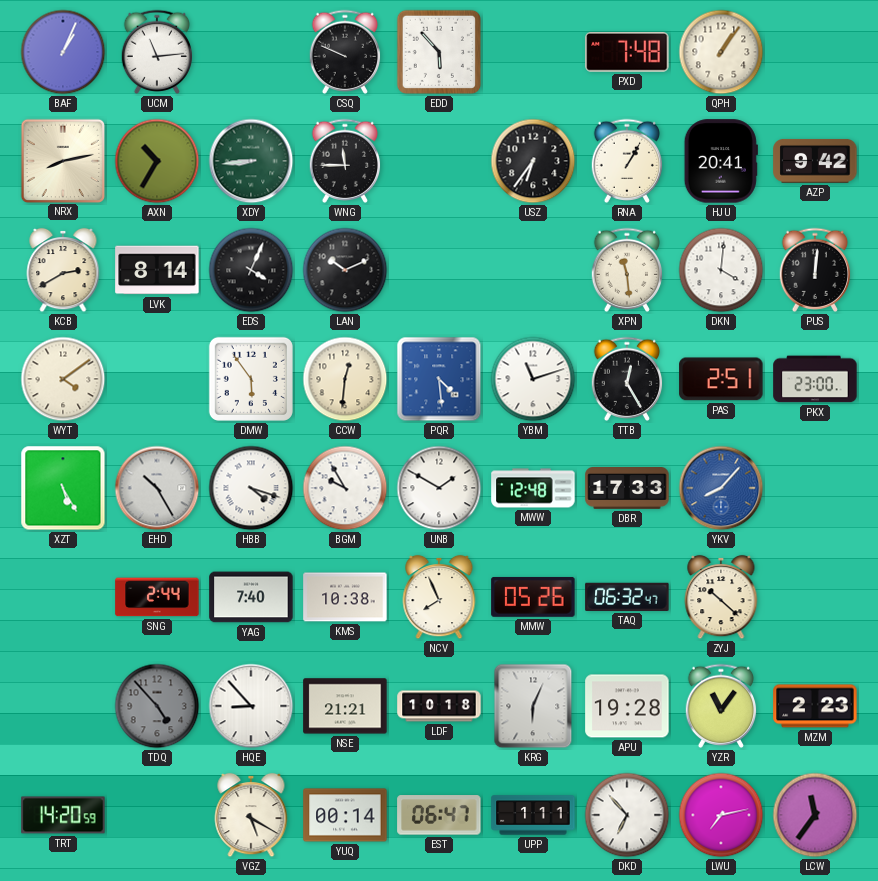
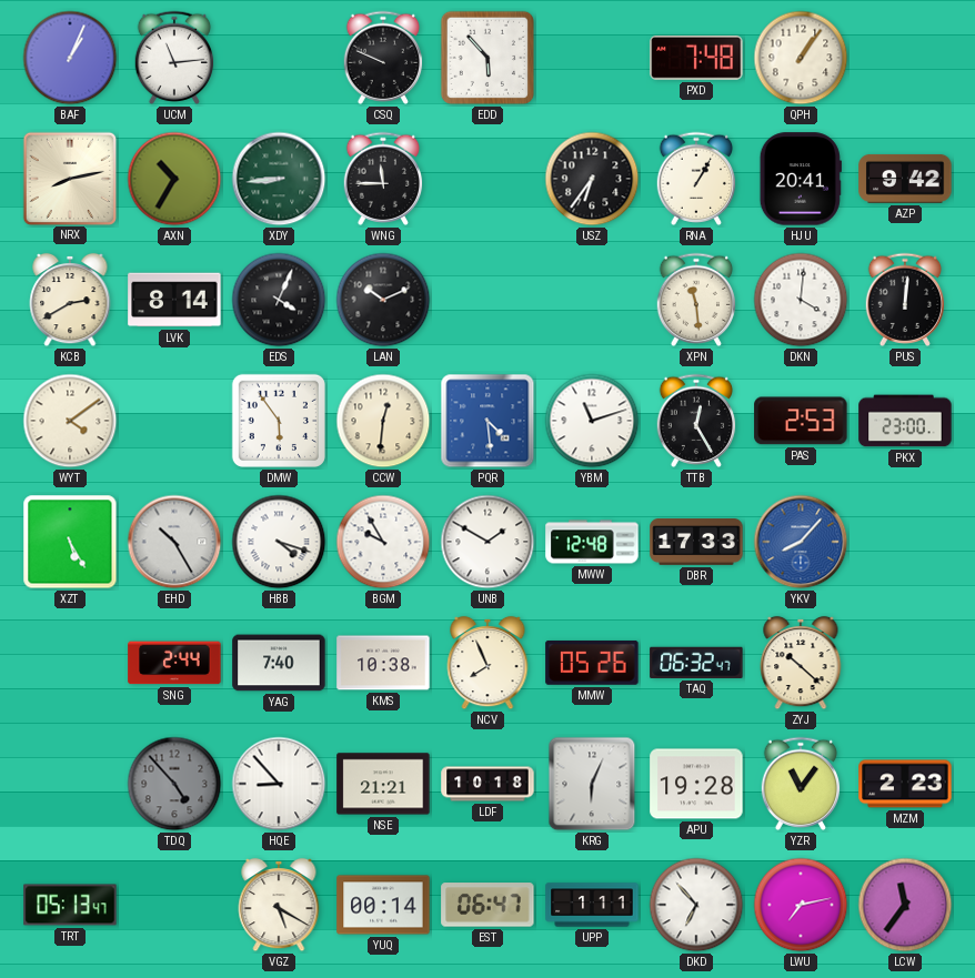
PAS: 2:51 -> 2:53 (801, 421)
TRT: 14:20 -> 05:13 (70, 905)
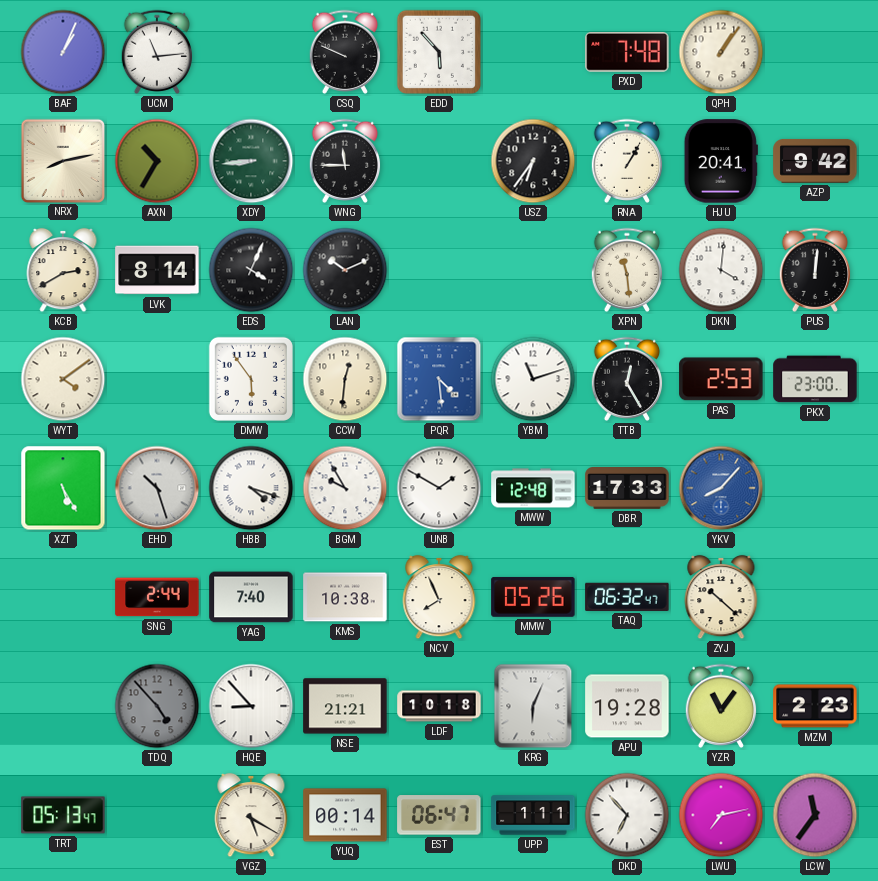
EHD: 10:25 -> 10:27 (157, 488)
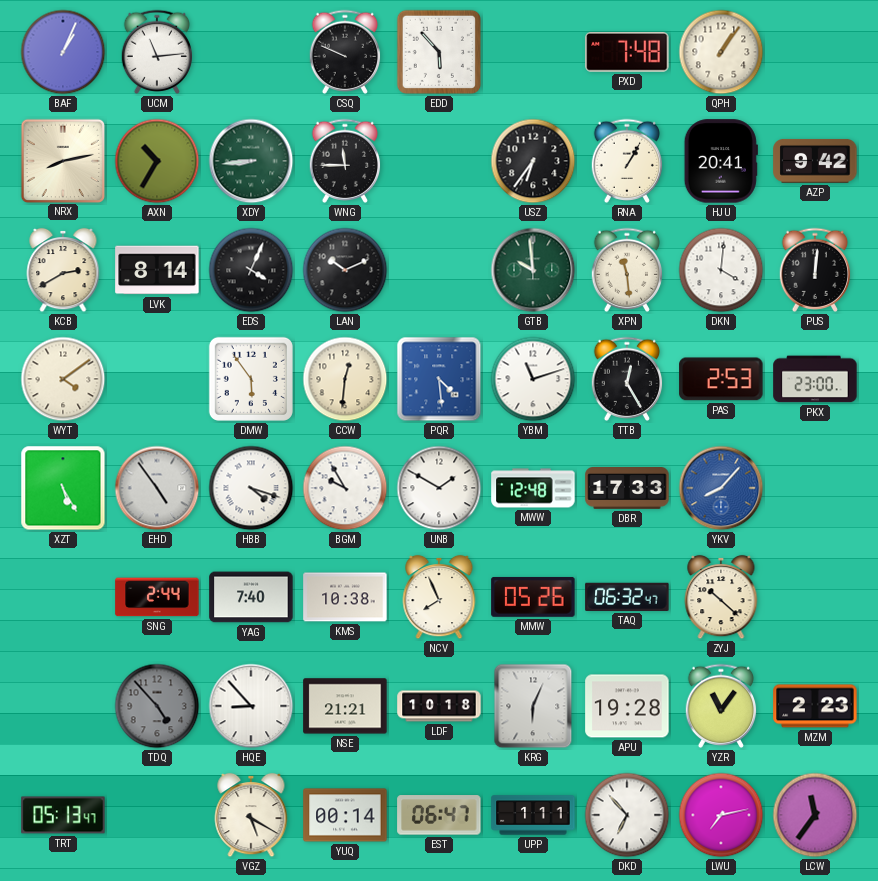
GTB: none -> 9:59 (533, 270)
EHD: 10:27 -> 4:54 (157, 488)
